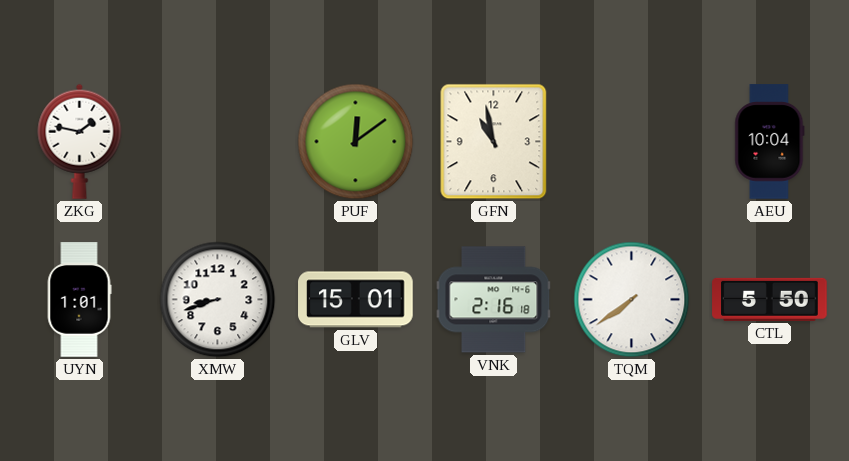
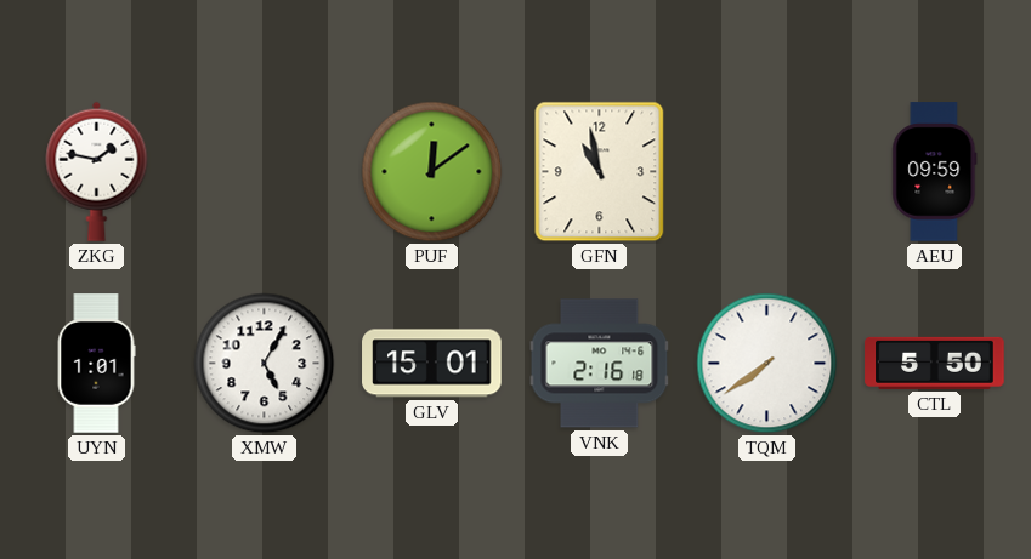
AEU: 10:04 -> 09:59 (935, 172)
XMW: 8:42 -> 5:05 (265, 364)
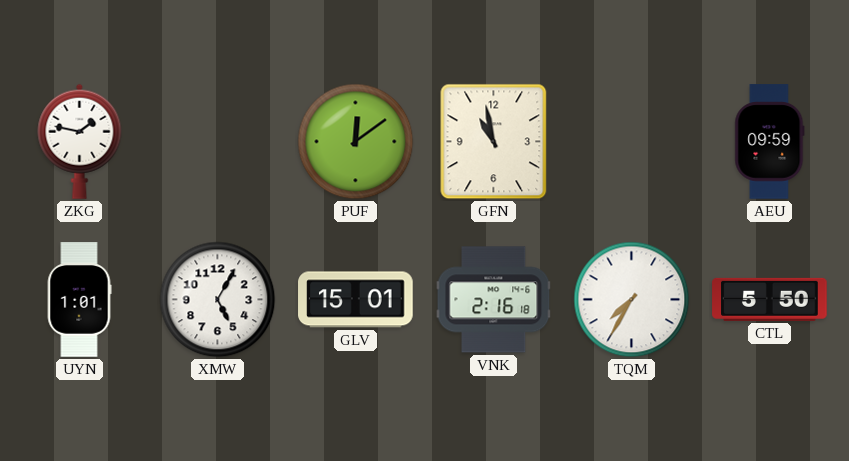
TQM: 7:39 -> 7:35 (632, 300)
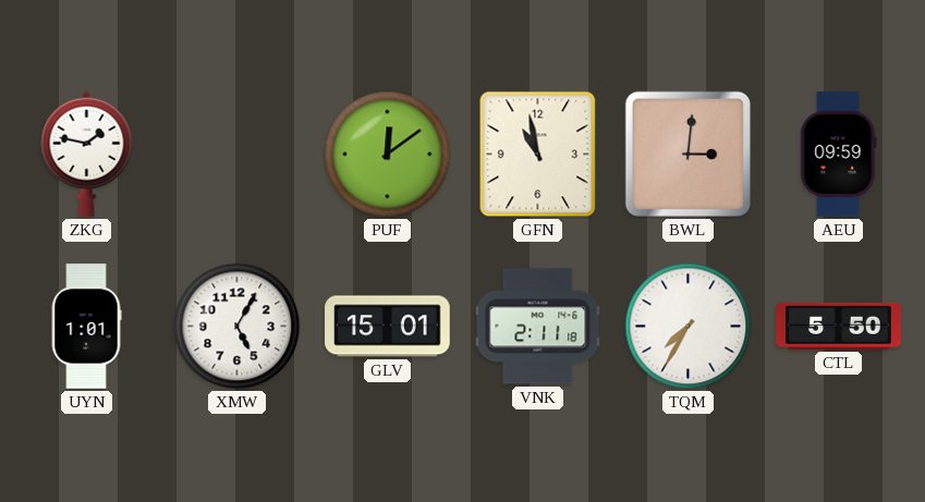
BWL: none -> 3:01 (687, 154)
VNK: 2:16 -> 2:11 (538, 327)
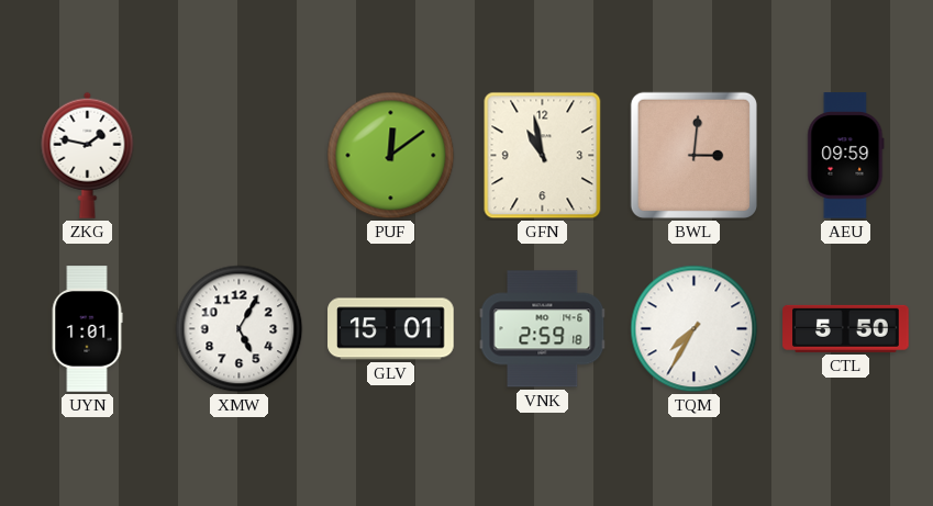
VNK: 2:11 -> 2:59 (543, 329)
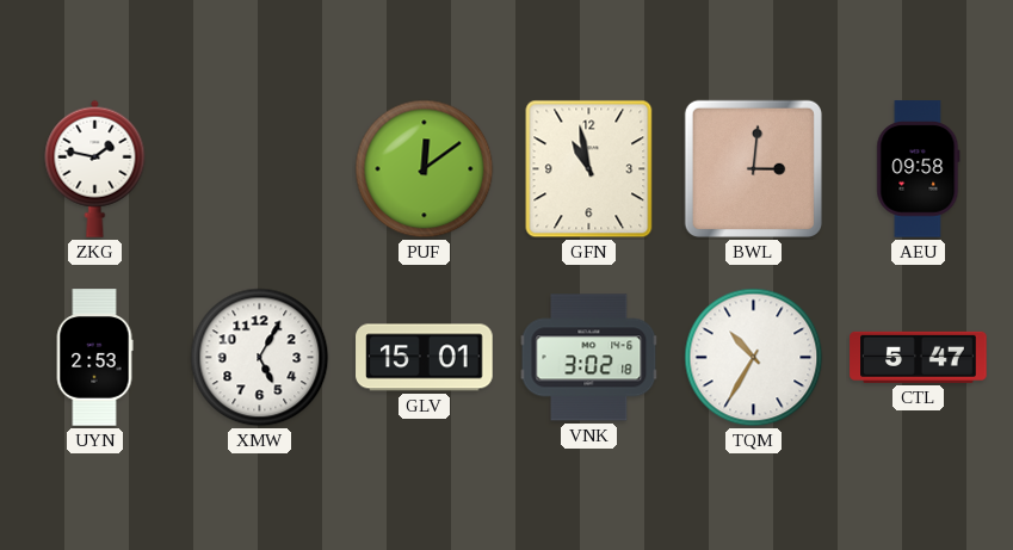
AEU: 09:59 -> 09:58 (919, 169)
UYN: 1:01 -> 2:53 (94, 358)
VNK: 2:59 -> 3:02 (589, 358)
TQM: 7:35 -> 10:35 (754, 358)
CTL: 5:50 -> 5:47 (919, 357)
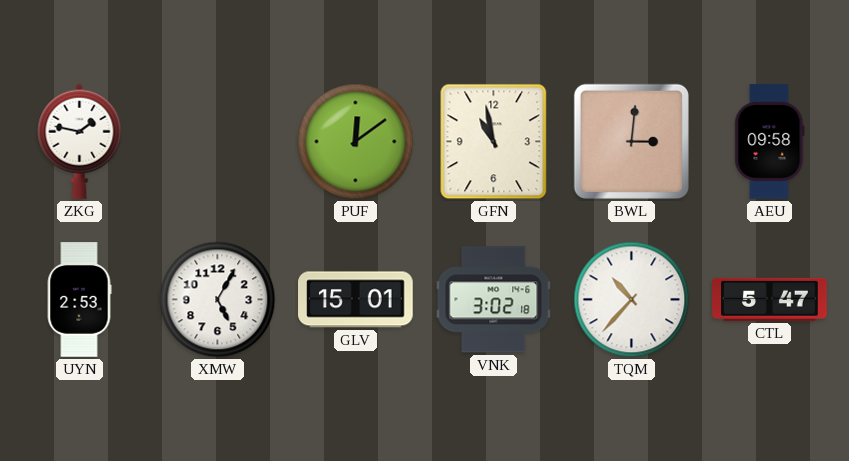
TQM: 10:35 -> 10:37 (632, 300)
